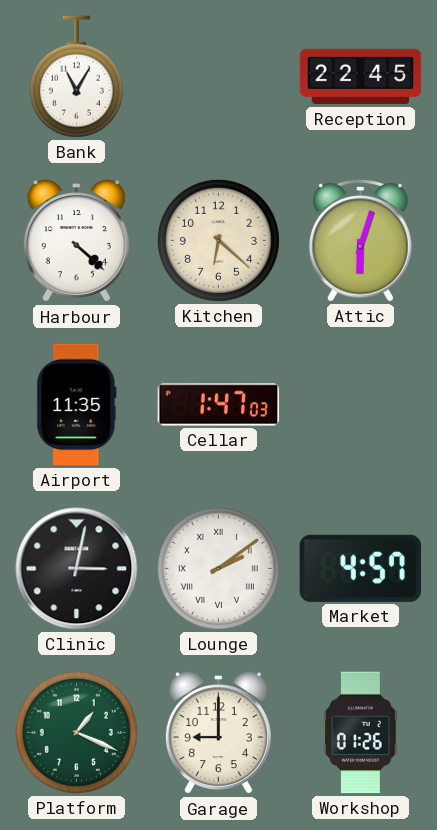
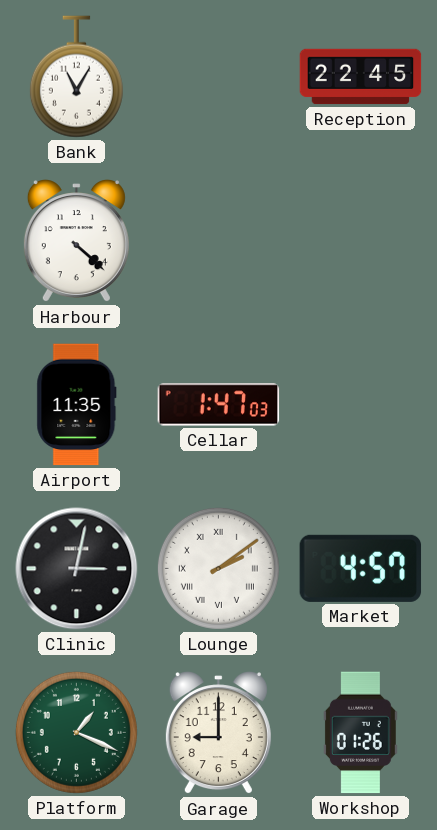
Kitchen: 6:22 -> none (218, 240)
Attic: 6:03 -> none (360, 240)
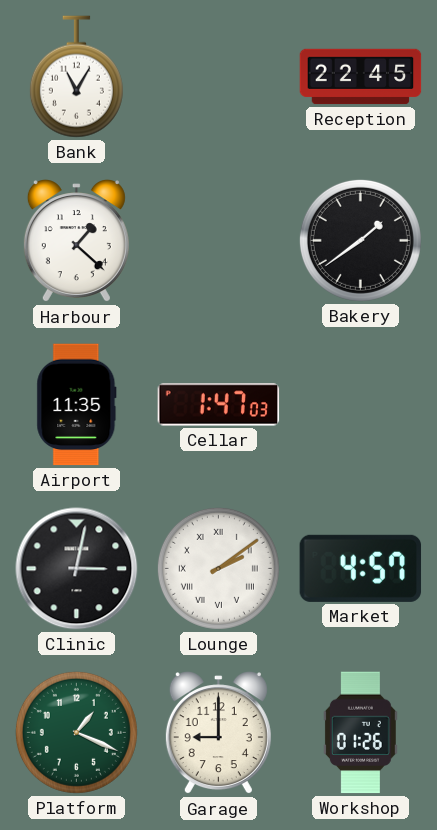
Harbour: 4:22 -> 1:22 (76, 241)
Bakery: none -> 1:39 (360, 240)
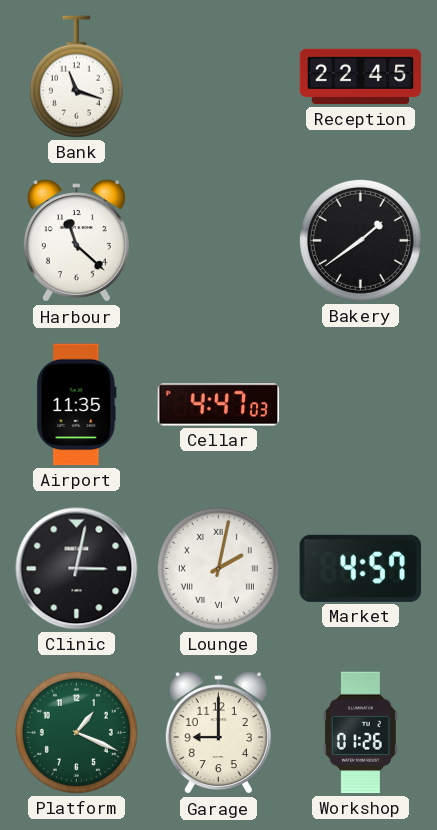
Bank: 11:05 -> 11:18 (76, 77)
Harbour: 1:22 -> 11:22 (76, 241)
Cellar: 1:47 -> 4:47 (219, 405)
Lounge: 2:09 -> 2:02 (218, 568)
